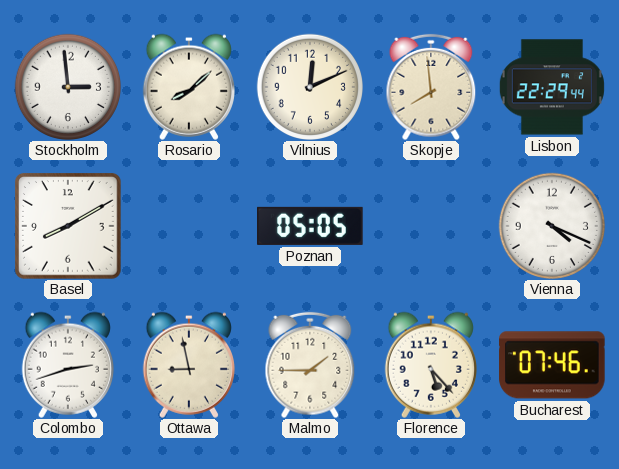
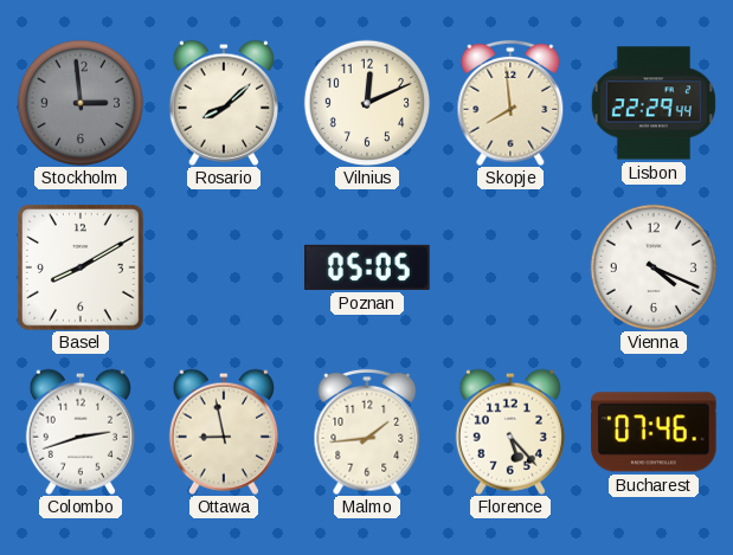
Stockholm dial: white -> grey (79, 102)
Malmo: 1:45 -> 1:44 (367, 432)
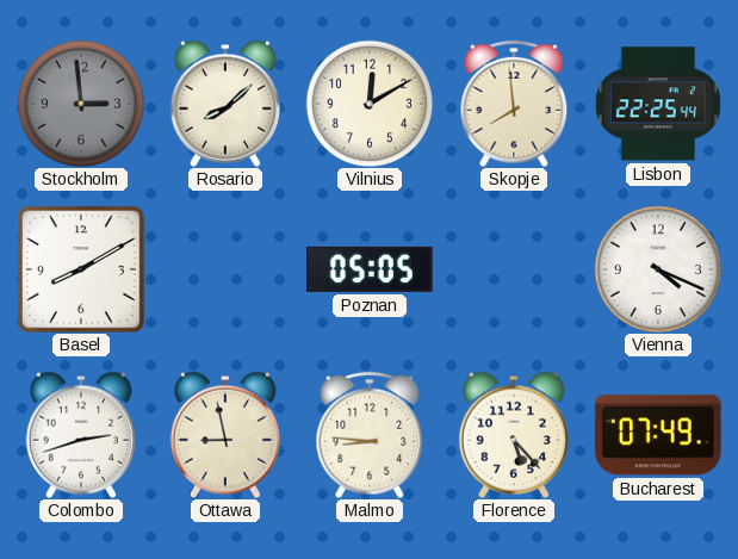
Vilnius: 12:11 -> 12:10 (368, 103)
Lisbon: 22:29 -> 22:25 (658, 104)
Malmo: 1:44 -> 8:46 (370, 435)
Bucharest: 07:46 -> 07:49 (658, 435)
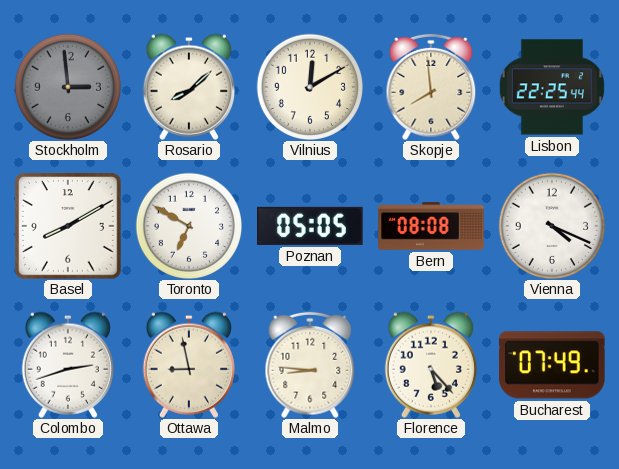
Toronto: none -> 6:50 (188, 225)
Bern: none -> 08:08 (431, 226)
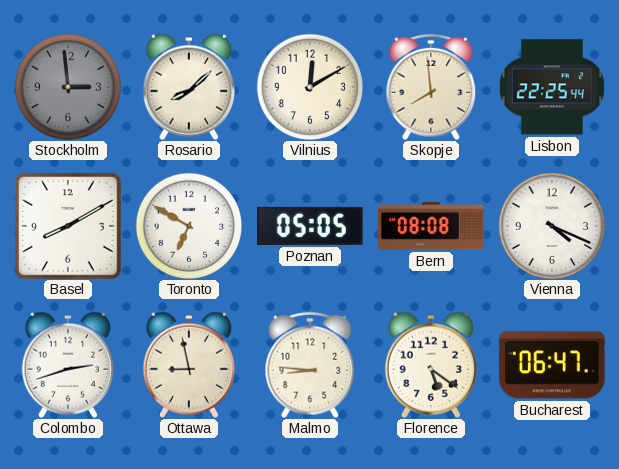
Florence: 5:23 -> 5:21 (431, 365)
Bucharest: 07:49 -> 06:47 (552, 365)
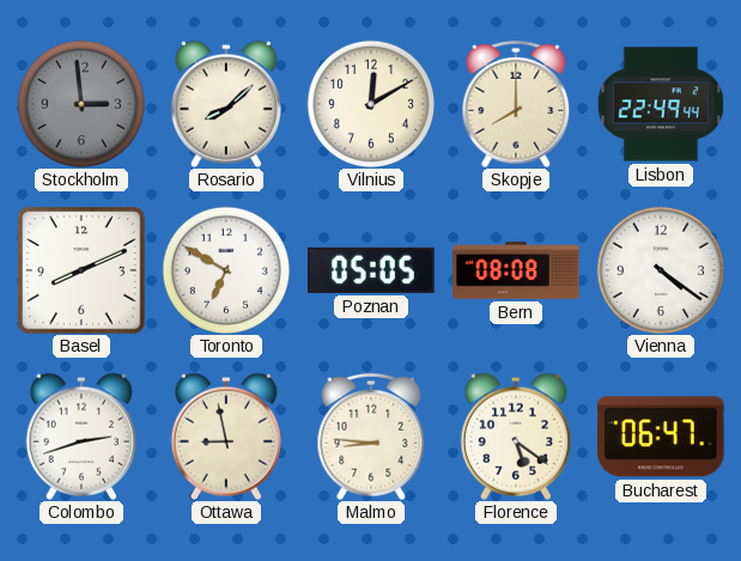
Skopje: 7:59 -> 8:00 (516, 104)
Lisbon: 22:25 -> 22:49 (661, 104)
Basel: 8:10 -> 8:11 (83, 272)
Vienna: 4:19 -> 4:21 (660, 269)
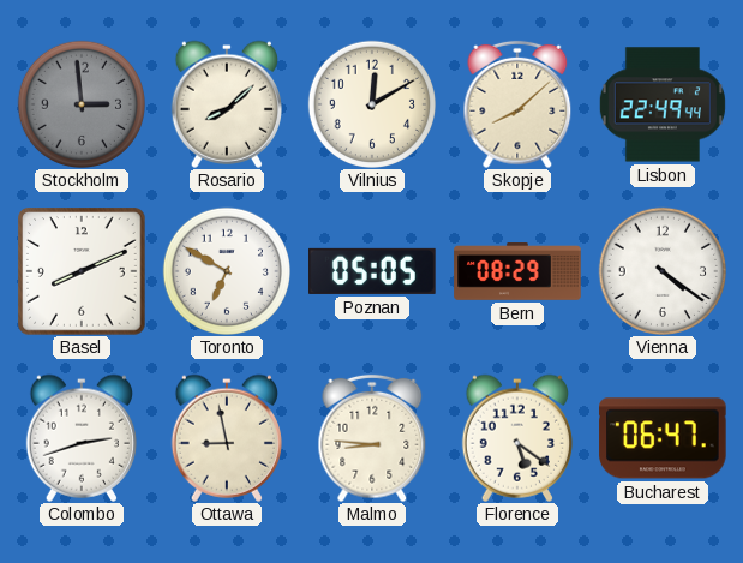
Skopje: 8:00 -> 8:08 (517, 104)
Bern: 08:08 -> 08:29 (517, 271)
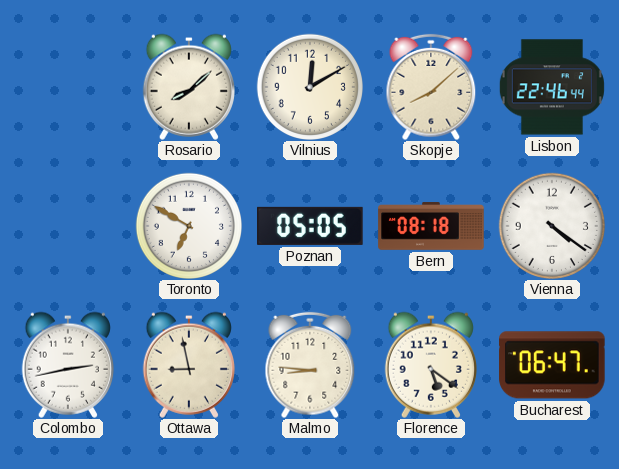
Stockholm: 2:59 -> none (80, 103)
Lisbon: 22:49 -> 22:46 (552, 87)
Basel: 8:11 -> none (83, 272)
Bern: 08:29 -> 08:18 (431, 226)
Colombo: 2:42 -> 2:43 (68, 365)
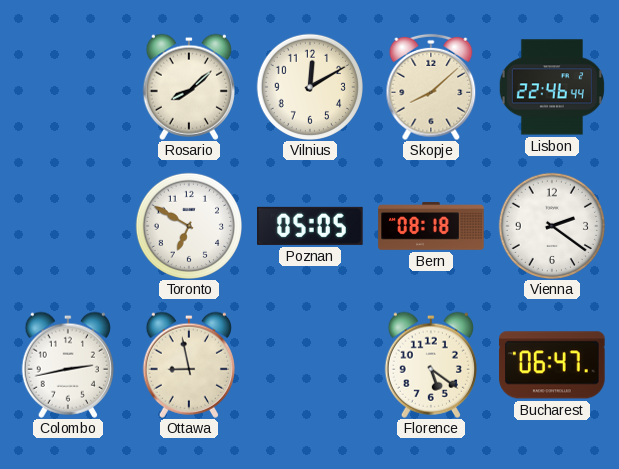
Vienna: 4:21 -> 2:21 (551, 225)
Malmo: 8:46 -> none (310, 365)
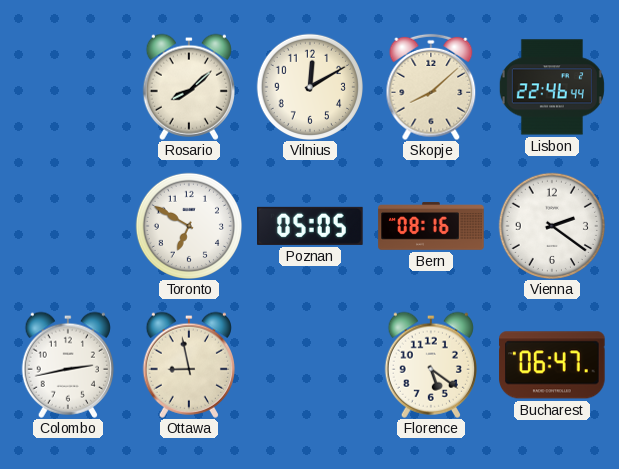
Bern: 08:18 -> 08:16 (431, 226)
